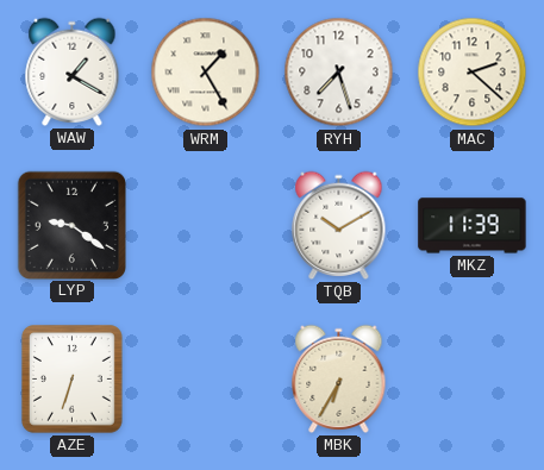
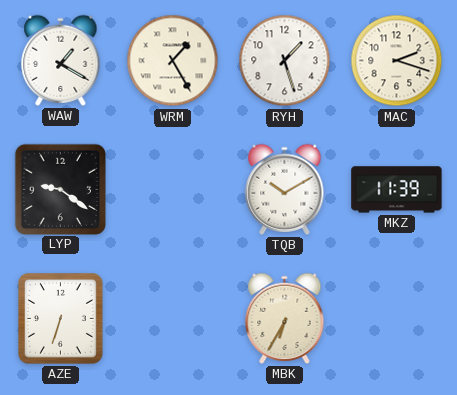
RYH: 7:27 -> 1:27 (285, 61)
MAC: 2:22 -> 2:18 (397, 61)
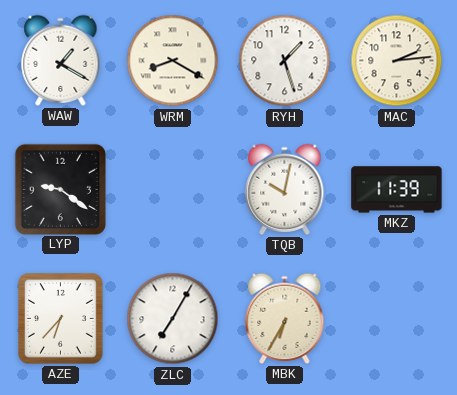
WRM: 1:25 -> 8:20 (173, 61)
MAC: 2:18 -> 2:14 (397, 61)
TQB: 10:10 -> 10:02 (285, 189)
AZE: 6:33 -> 6:37 (61, 319)
ZLC: none -> 7:05 (173, 319)
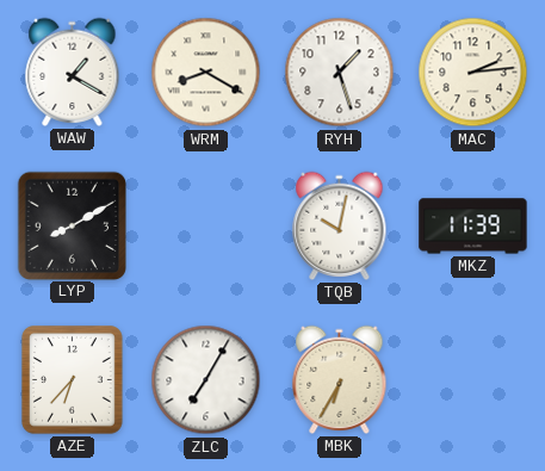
LYP: 9:21 -> 8:10 (72, 225)
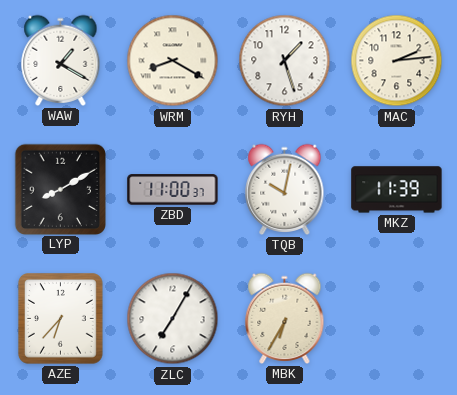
ZBD: none -> 11:00 (173, 190)
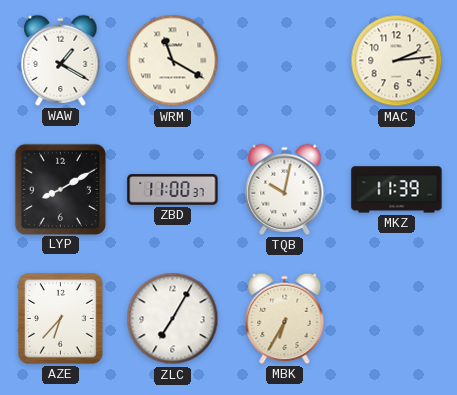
WRM: 8:20 -> 11:20 (173, 61)
RYH: 1:27 -> none (285, 61)
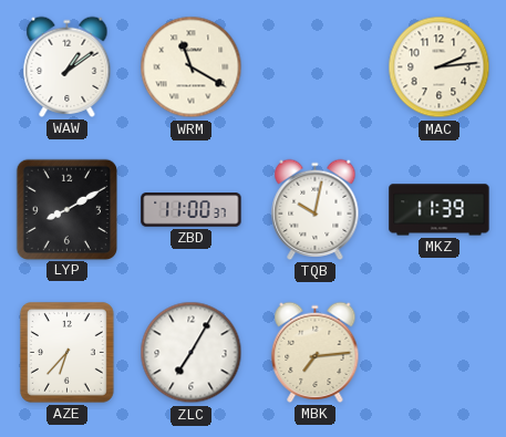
WAW: 1:20 -> 1:09 (68, 66)
MBK: 6:35 -> 7:14 (316, 352)
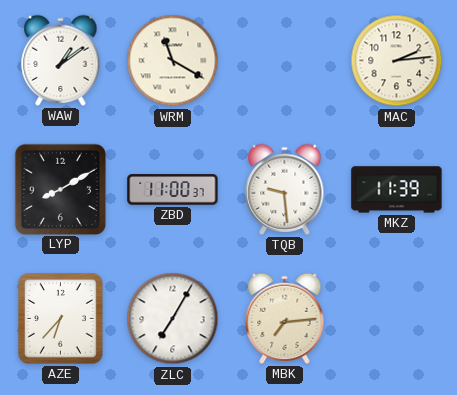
TQB: 10:02 -> 9:29 (285, 189)
